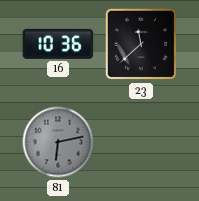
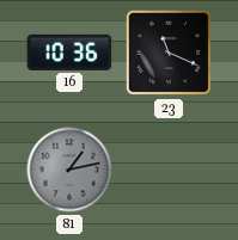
23: 11:38 -> 11:19 (169, 53)
81: 6:13 -> 1:13 (69, 170)
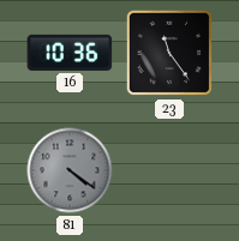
23: 11:19 -> 11:24 (169, 53)
81: 1:13 -> 4:21 (70, 170)
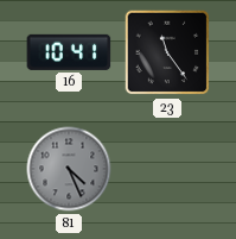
16: 10:36 -> 10:41 (69, 52)
81: 4:21 -> 4:26 (69, 169)
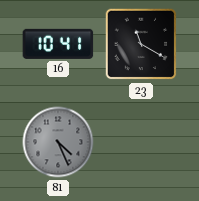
23: 11:24 -> 11:20 (141, 44)
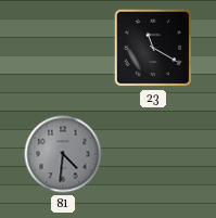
16: 10:41 -> none (58, 44)
81: 4:26 -> 4:31 (63, 154)
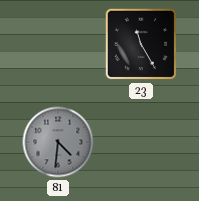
23: 11:20 -> 11:25 (141, 44)
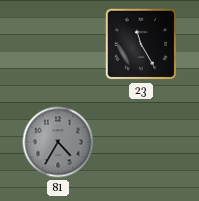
81: 4:31 -> 4:35 (58, 142)
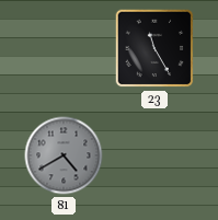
81: 4:35 -> 4:40 (64, 155)
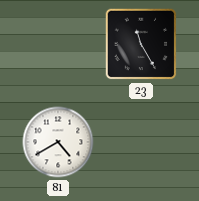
81 dial: grey -> white (58, 142)
